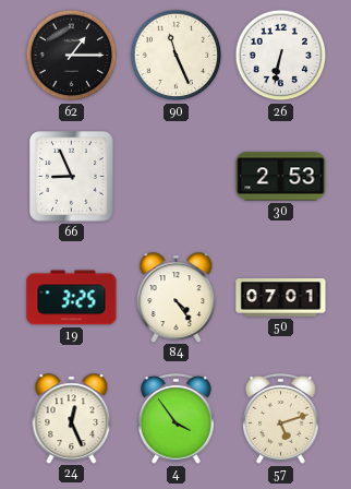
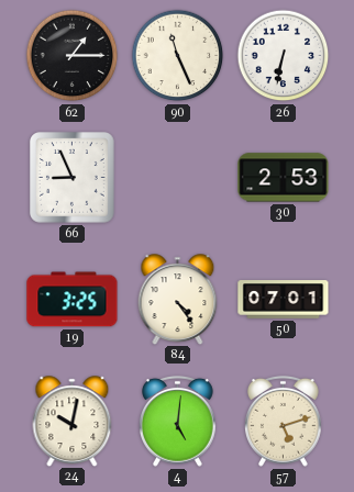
24: 12:26 -> 10:02 (73, 421)
4: 3:54 -> 5:01 (178, 421)
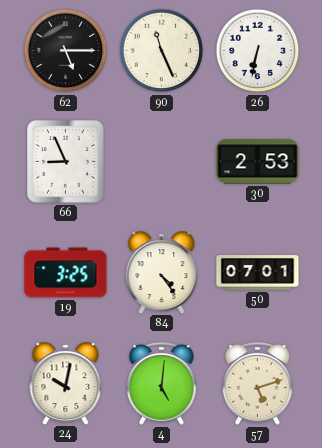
62: 1:15 -> 5:15 (66, 51)
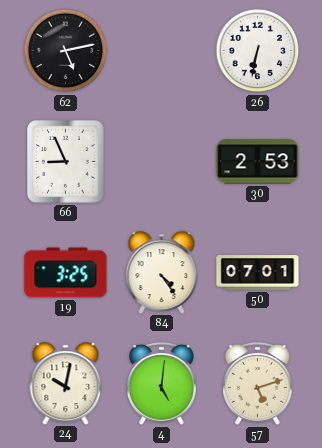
62: 5:15 -> 5:13 (66, 51)
90: 11:26 -> none (162, 51)
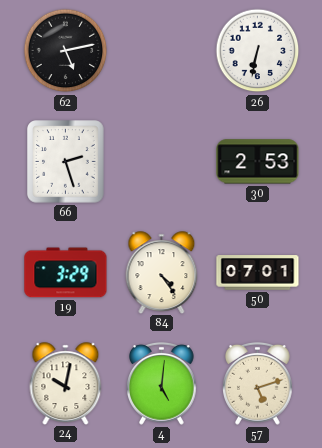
66: 8:56 -> 2:27 (66, 162)
19: 3:25 -> 3:29 (66, 273)
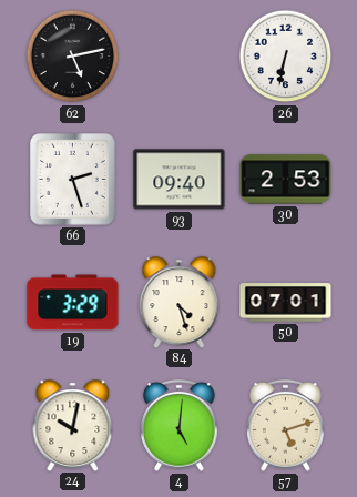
93: none -> 09:40 (180, 180)
84: 4:24 -> 4:27 (180, 302)
